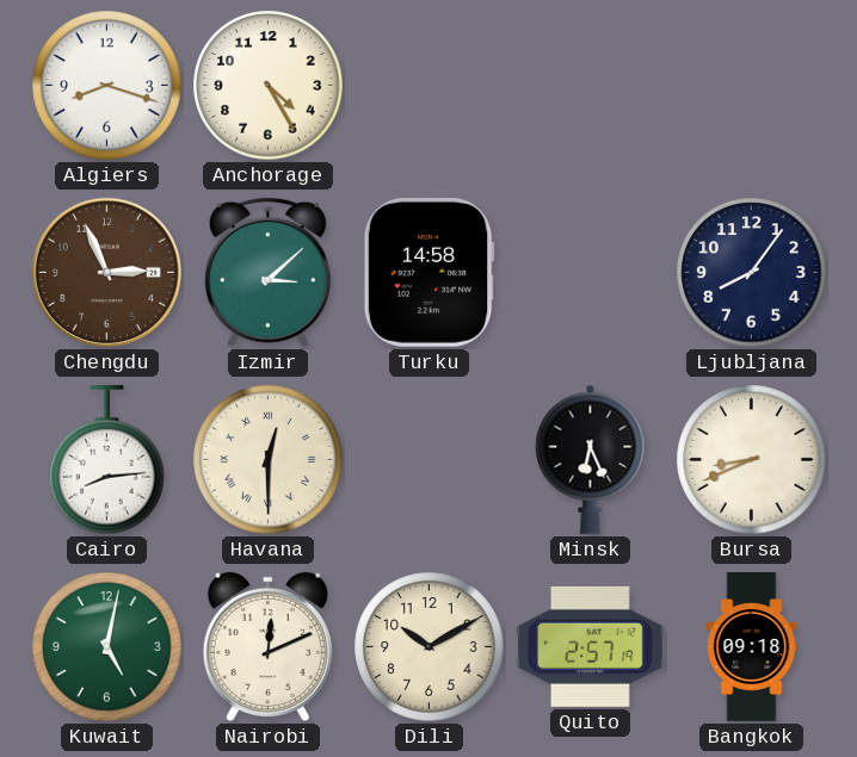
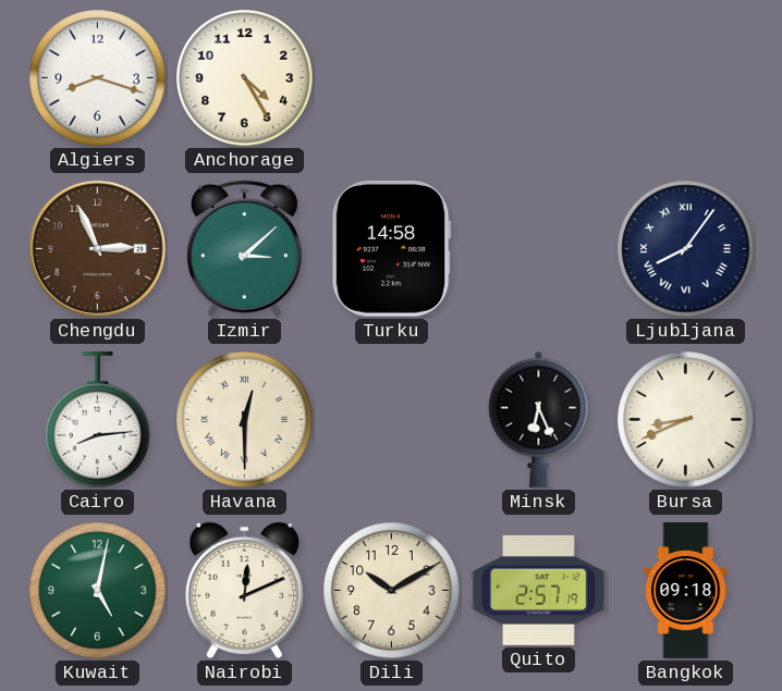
Ljubljana numerals: Arabic -> Roman (686, 249)
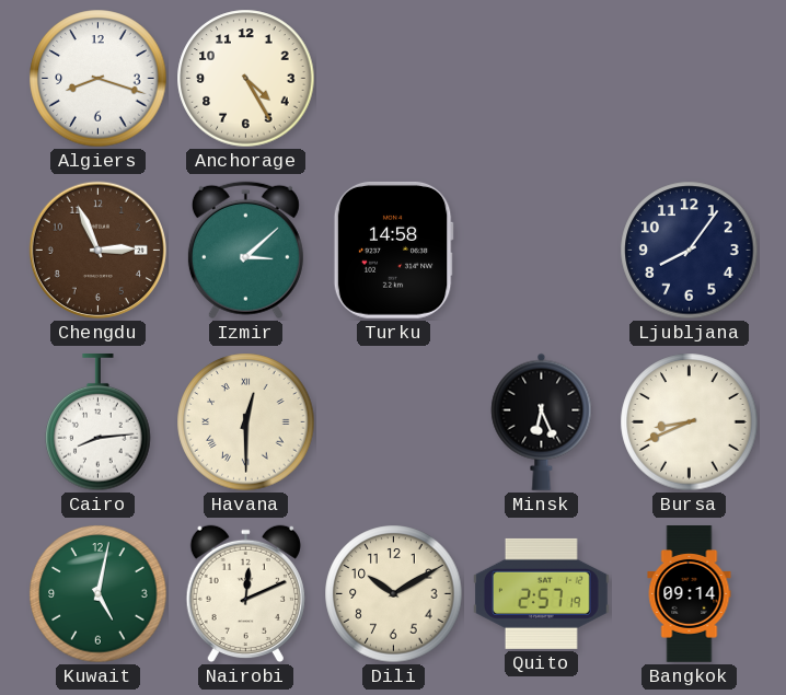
Ljubljana numerals: Roman -> Arabic (690, 251)
Bangkok: 09:18 -> 09:14 (690, 594)
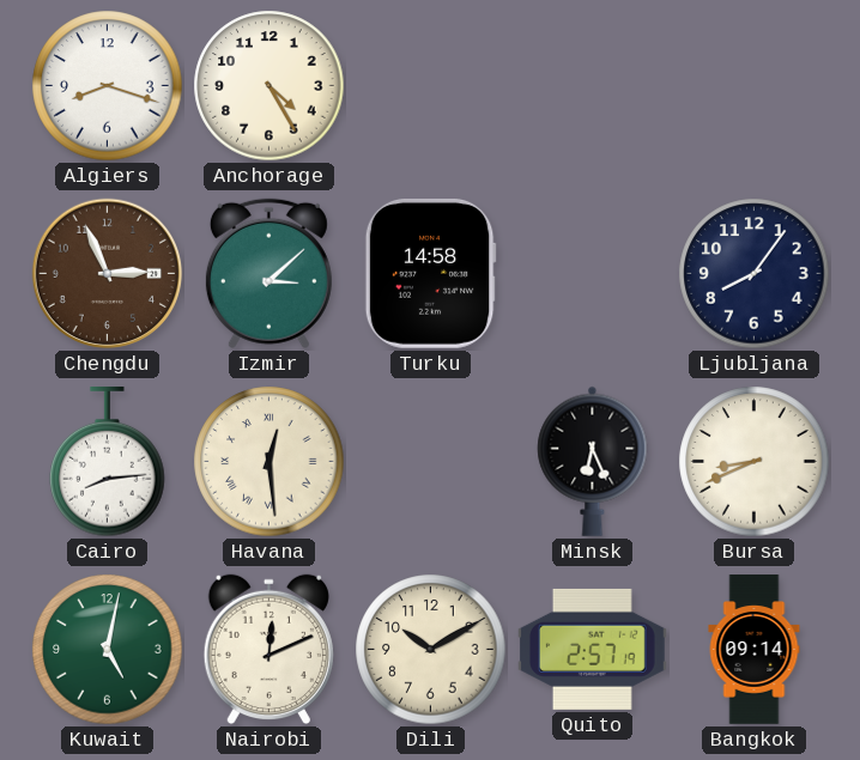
Havana: 12:30 -> 12:29 (269, 462)
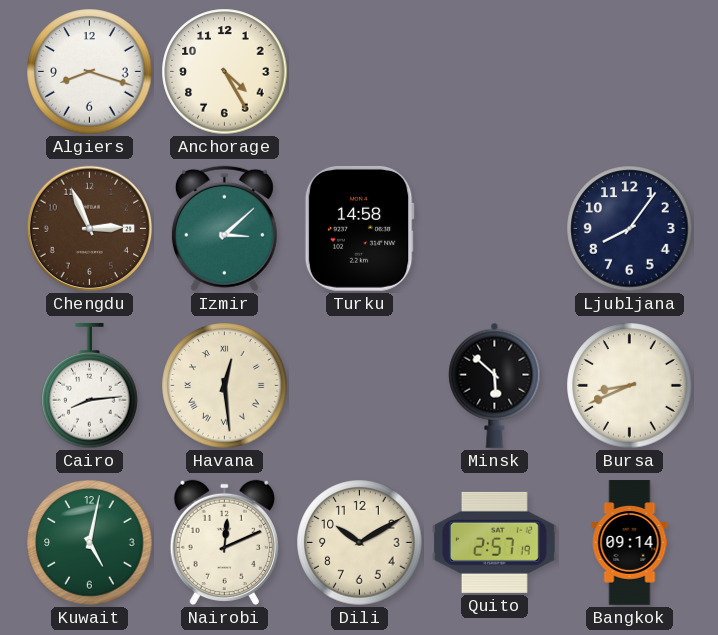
Minsk: 6:26 -> 5:52 (495, 385)
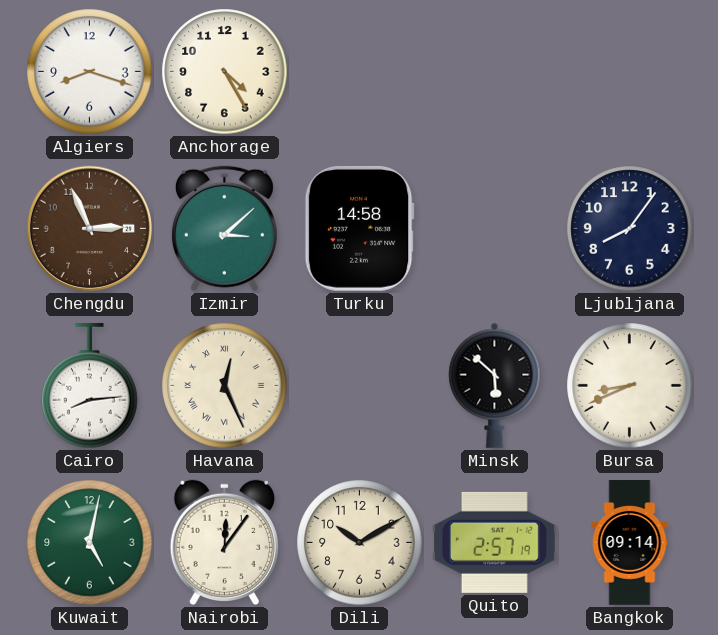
Havana: 12:29 -> 12:26 (225, 386)
Nairobi: 12:11 -> 12:06 (224, 543)
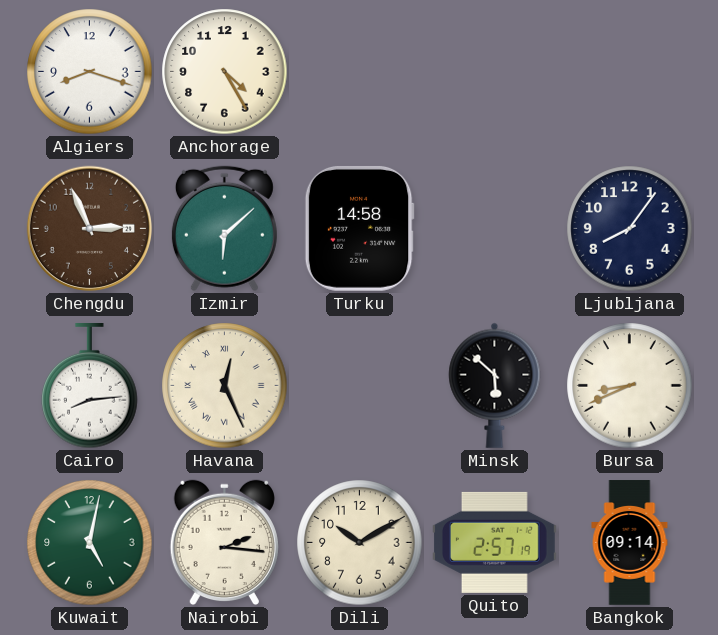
Izmir: 3:08 -> 6:08 (224, 229)
Nairobi: 12:06 -> 2:16 (224, 543)
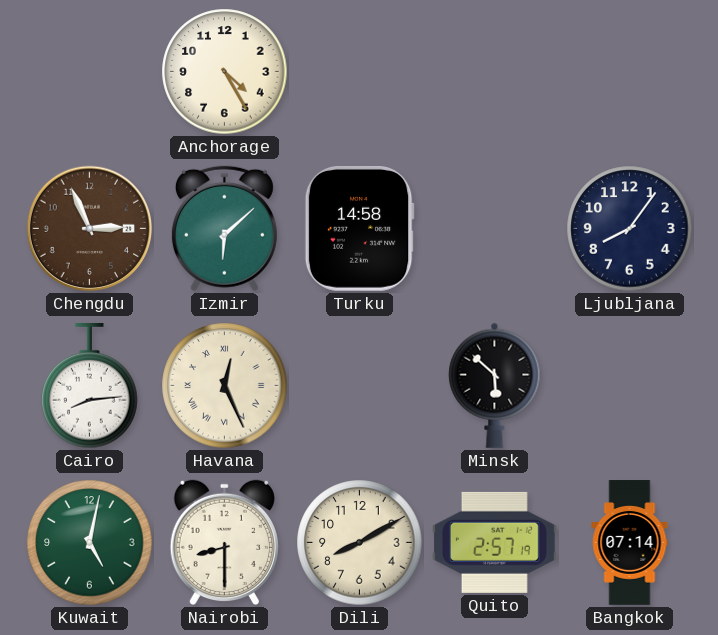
Algiers: 8:18 -> none (90, 72)
Bursa: 8:41 -> none (630, 386)
Nairobi: 2:16 -> 8:30 (224, 543)
Dili: 10:10 -> 8:10 (360, 543)
Bangkok: 09:14 -> 07:14 (630, 543)
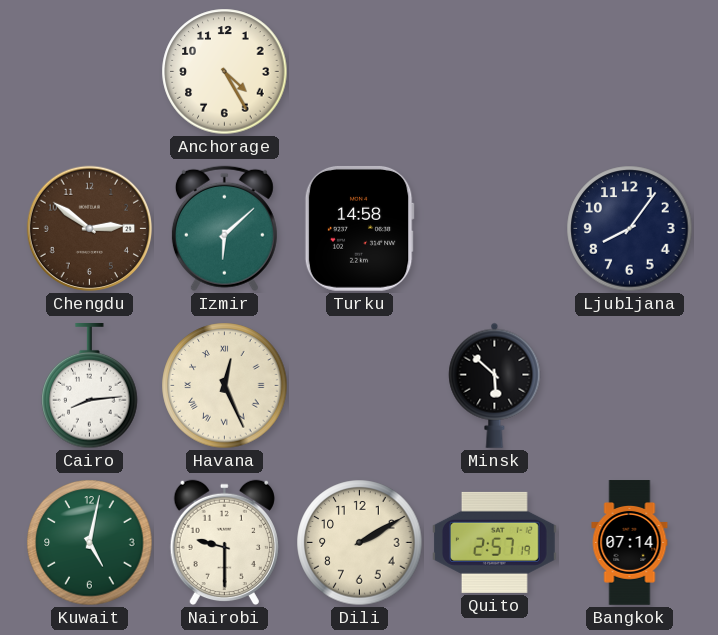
Chengdu: 2:56 -> 2:51 (90, 229)
Nairobi: 8:30 -> 9:30 (224, 543)
Dili: 8:10 -> 2:10 (360, 543)
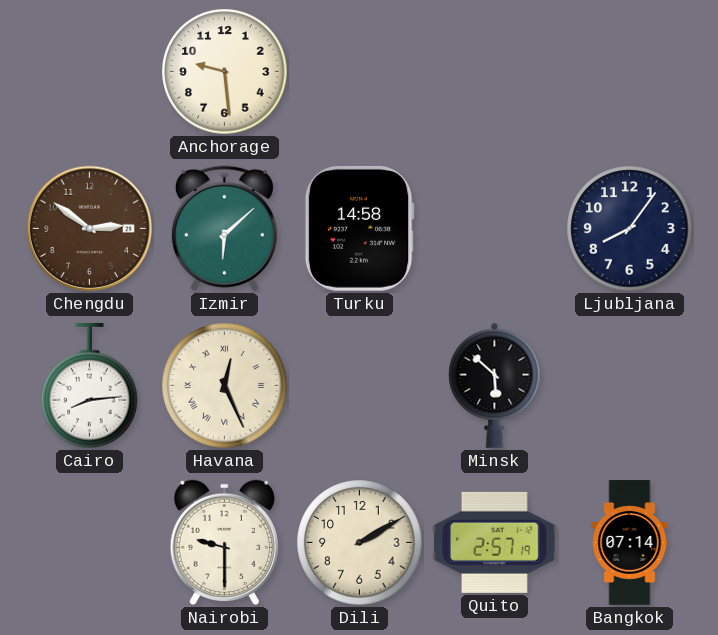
Anchorage: 4:25 -> 9:29 (225, 72)
Kuwait: 5:02 -> none (90, 543)
